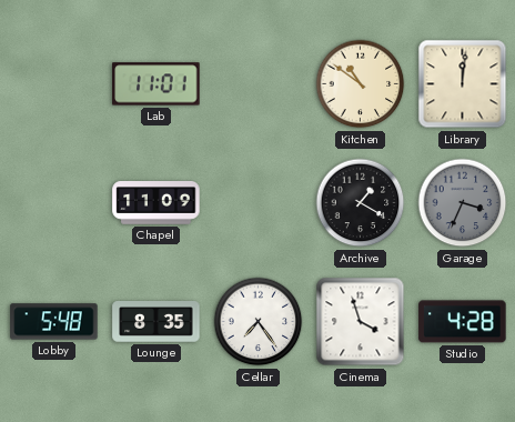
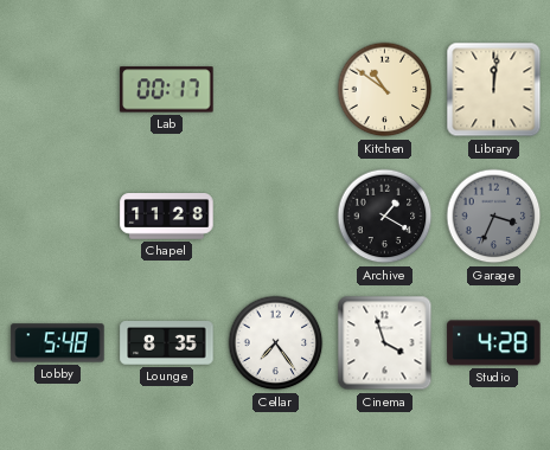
Lab: 11:01 -> 00:17 (167, 90)
Chapel: 11:09 -> 11:28 (167, 217)
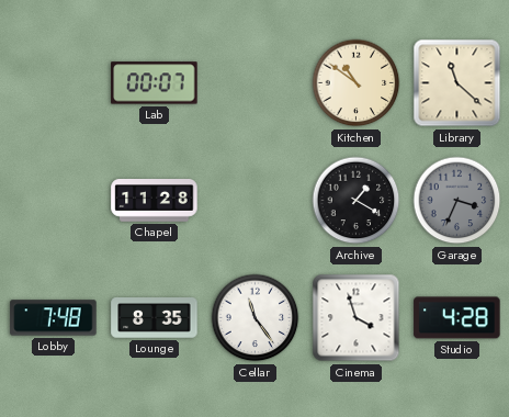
Lab: 00:17 -> 00:07 (155, 83)
Library: 12:01 -> 11:22 (457, 83)
Lobby: 5:48 -> 7:48 (54, 318)
Cellar: 7:24 -> 11:24 (256, 318)
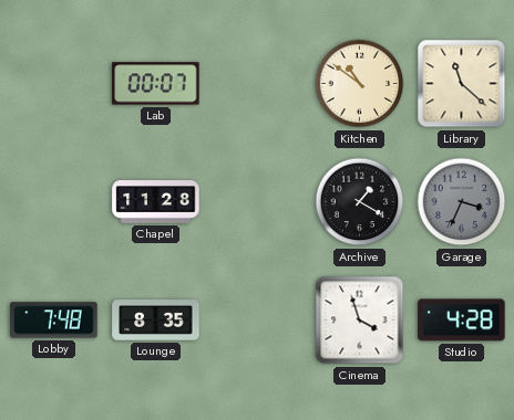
Cellar: 11:24 -> none (256, 318)
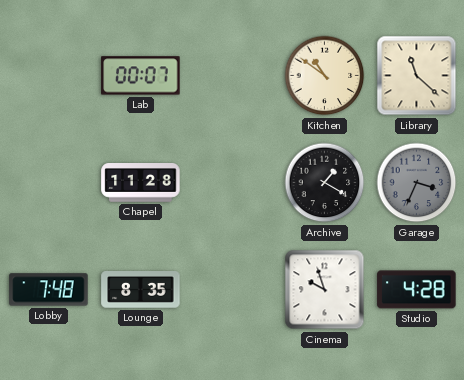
Cinema: 3:57 -> 9:57 (325, 290)
